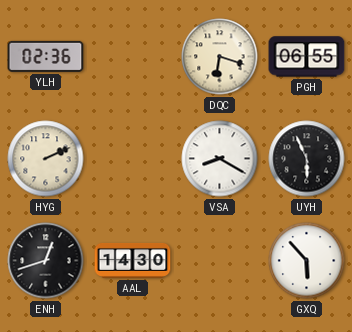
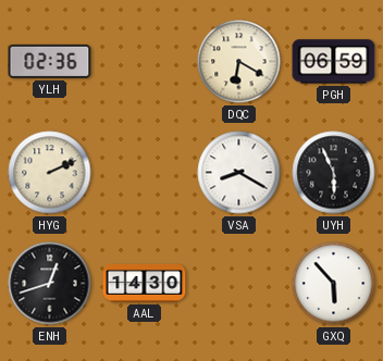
DQC: 6:18 -> 6:20 (239, 62)
PGH: 06:55 -> 06:59 (334, 62)
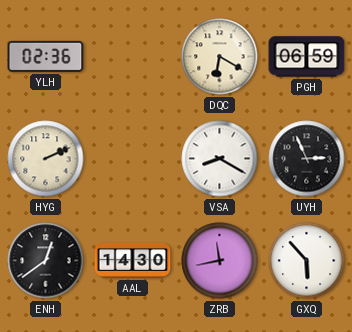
UYH: 5:56 -> 2:56 (307, 159)
ENH: 12:42 -> 12:39 (46, 261)
ZRB: none -> 11:43 (220, 261)
